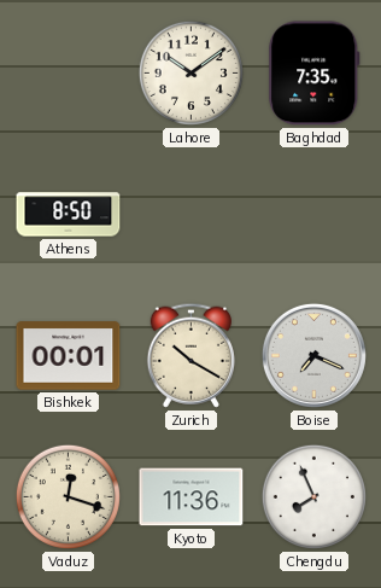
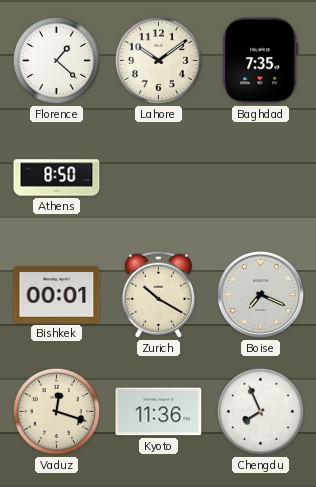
Florence: none -> 1:22 (56, 60)
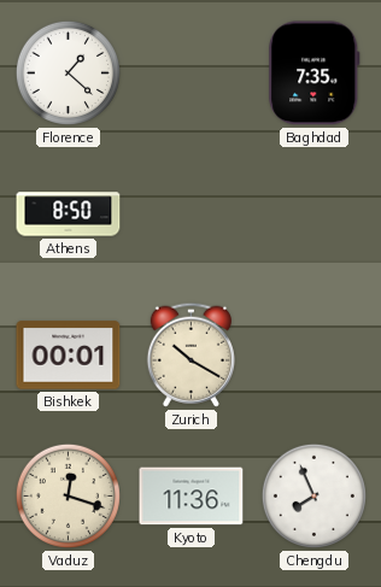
Lahore: 10:09 -> none (158, 60)
Boise: 7:19 -> none (260, 294)
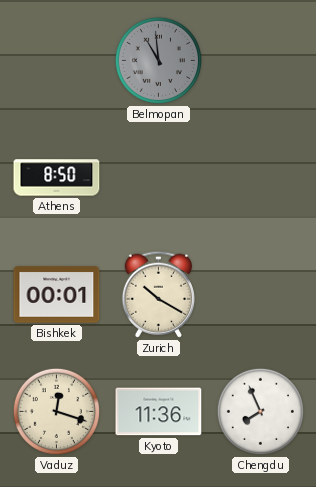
Florence: 1:22 -> none (68, 72)
Belmopan: none -> 10:59 (158, 60)
Baghdad: 7:35 -> none (315, 74)
